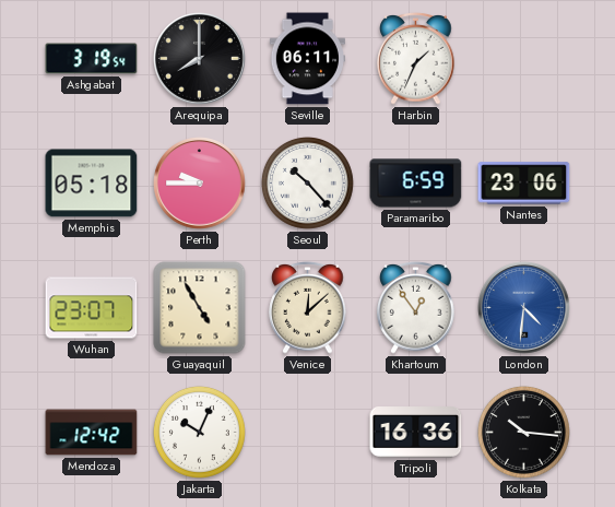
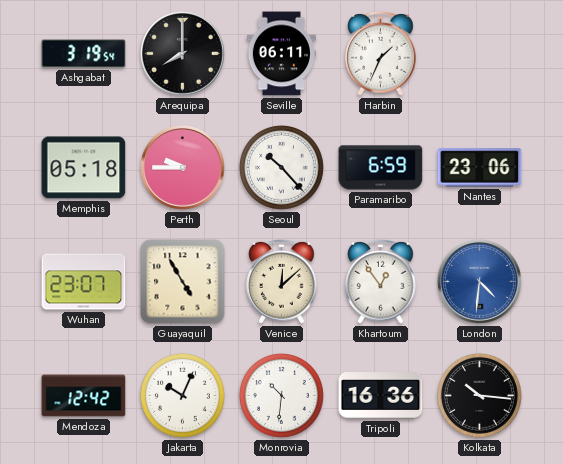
Monrovia: none -> 10:31 (281, 395)
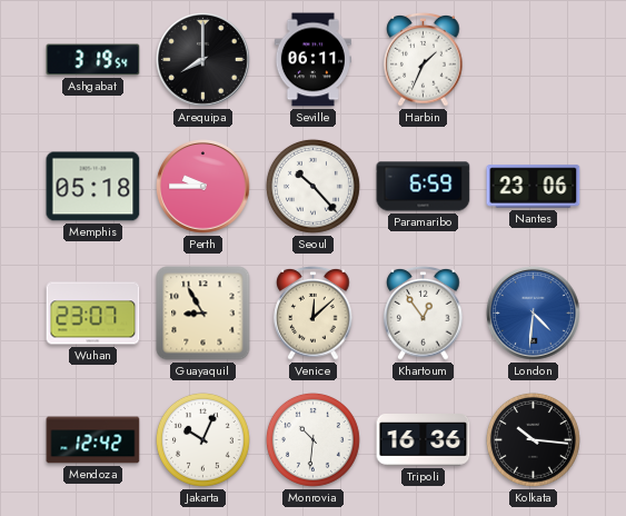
Guayaquil: 4:55 -> 8:55 (203, 314)
